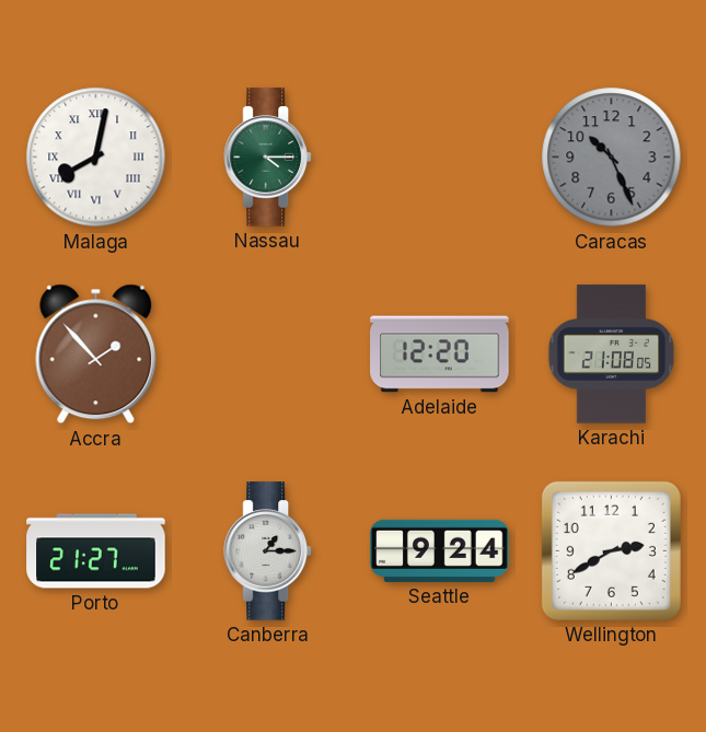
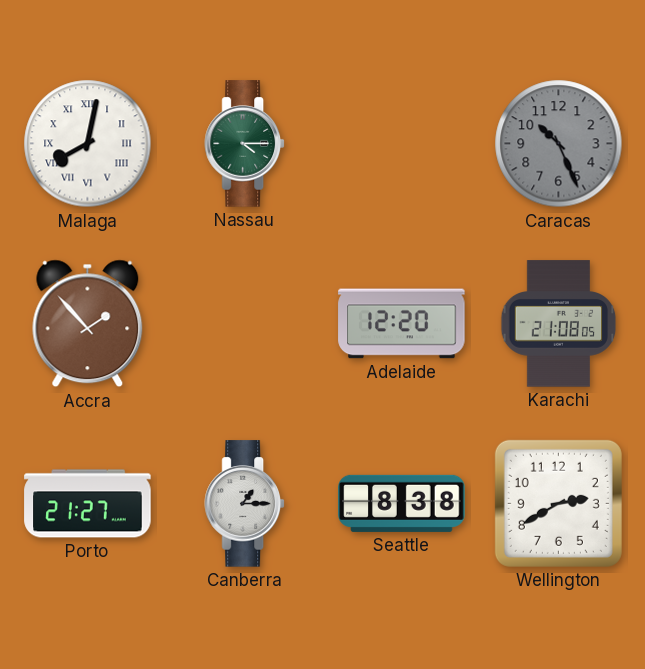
Seattle: 9:24 -> 8:38 (402, 503)
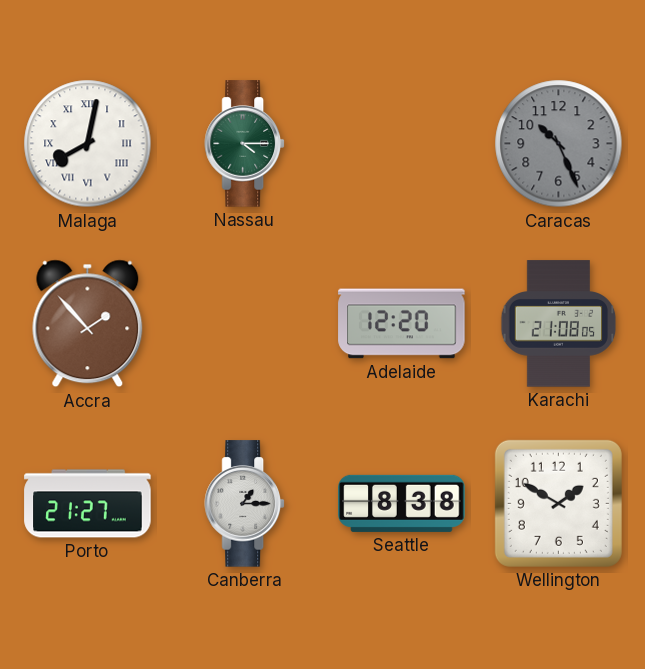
Wellington: 2:40 -> 1:50 (558, 503)
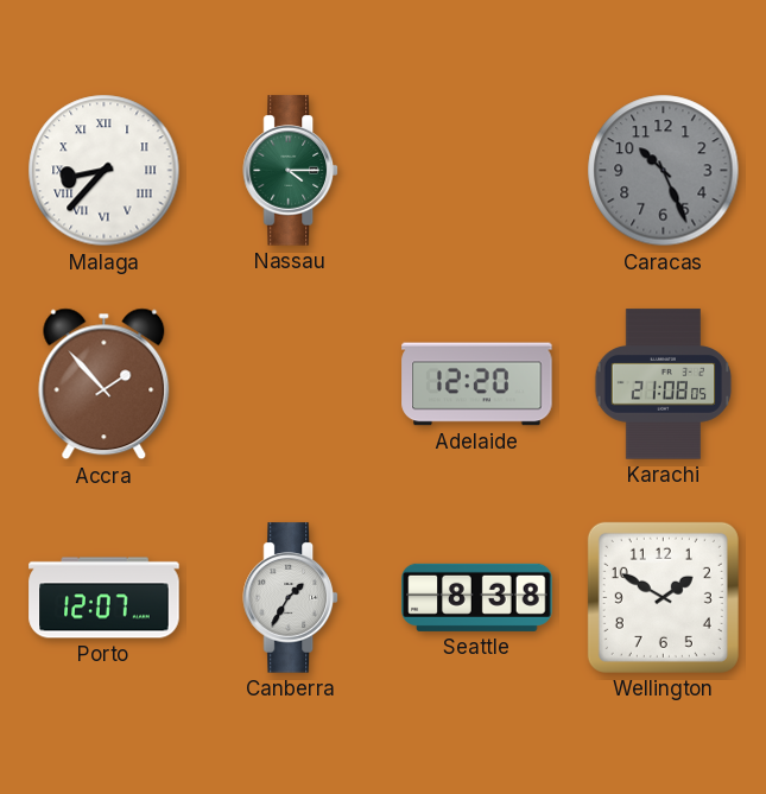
Malaga: 8:02 -> 8:37 (105, 171)
Porto: 21:27 -> 12:07 (105, 598)
Canberra: 1:15 -> 1:35 (290, 598)
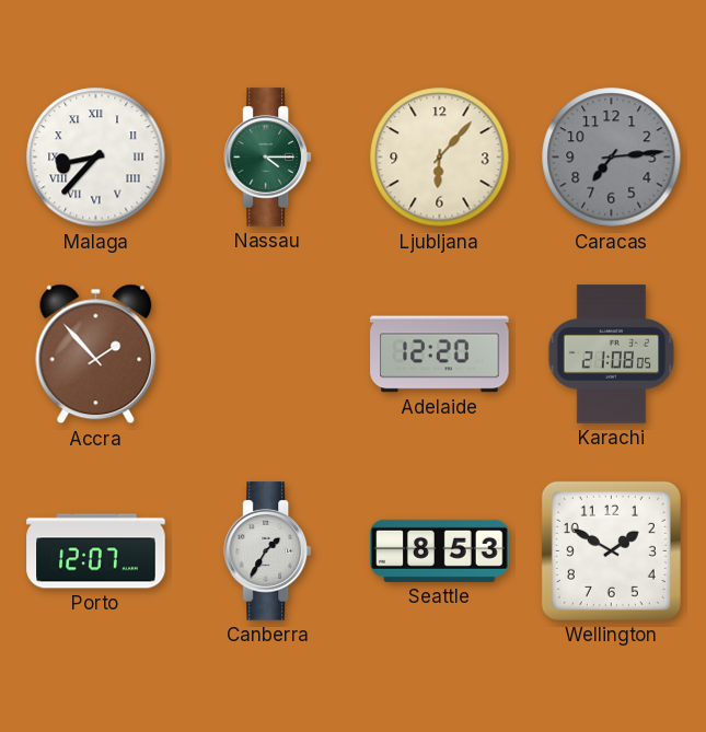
Ljubljana: none -> 6:07 (440, 158)
Caracas: 10:26 -> 7:14 (612, 158)
Seattle: 8:38 -> 8:53 (440, 550)
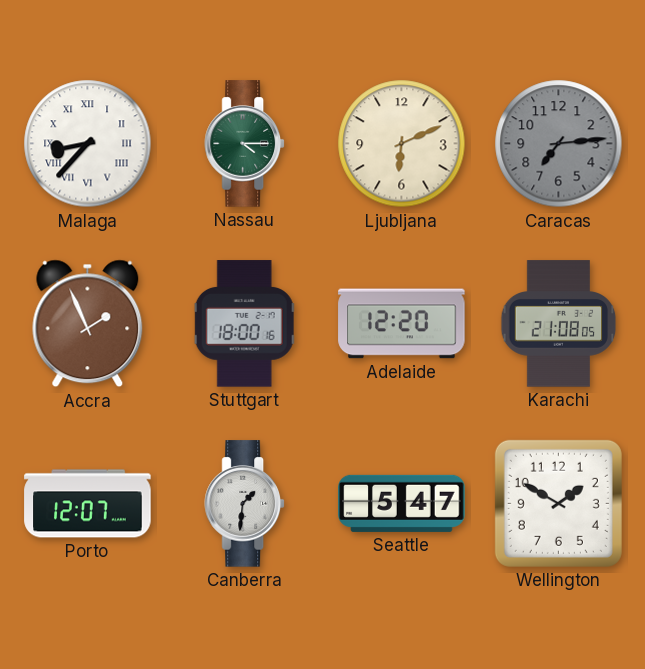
Ljubljana: 6:07 -> 6:11 (402, 144)
Accra: 1:53 -> 1:56 (88, 324)
Stuttgart: none -> 18:00 (245, 324)
Canberra: 1:35 -> 1:31 (244, 504)
Seattle: 8:53 -> 5:47 (402, 503)
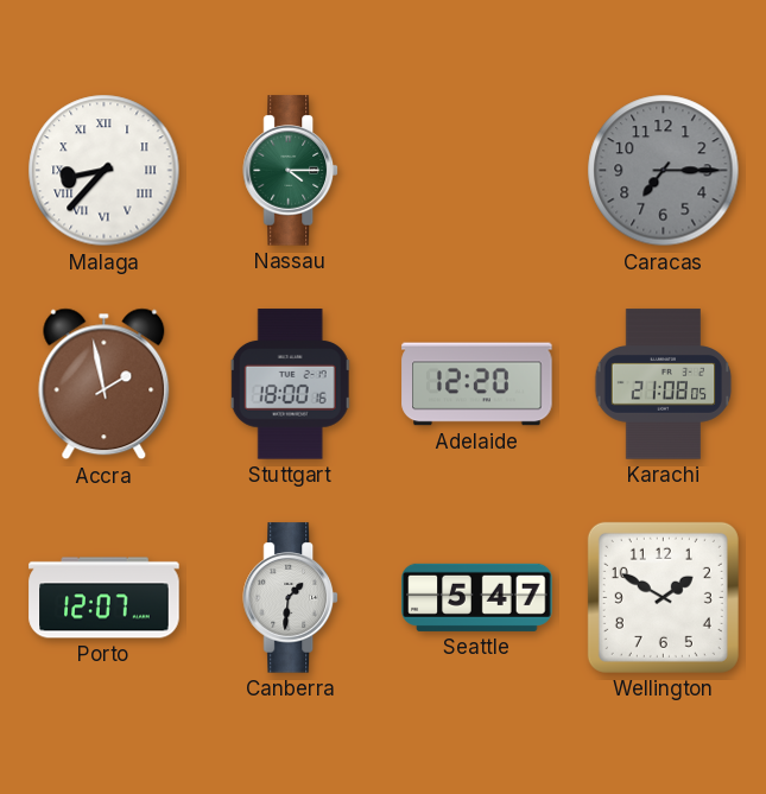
Ljubljana: 6:11 -> none (402, 144)
Caracas: 7:14 -> 7:15 (664, 171)
Accra: 1:56 -> 1:58 (105, 385)
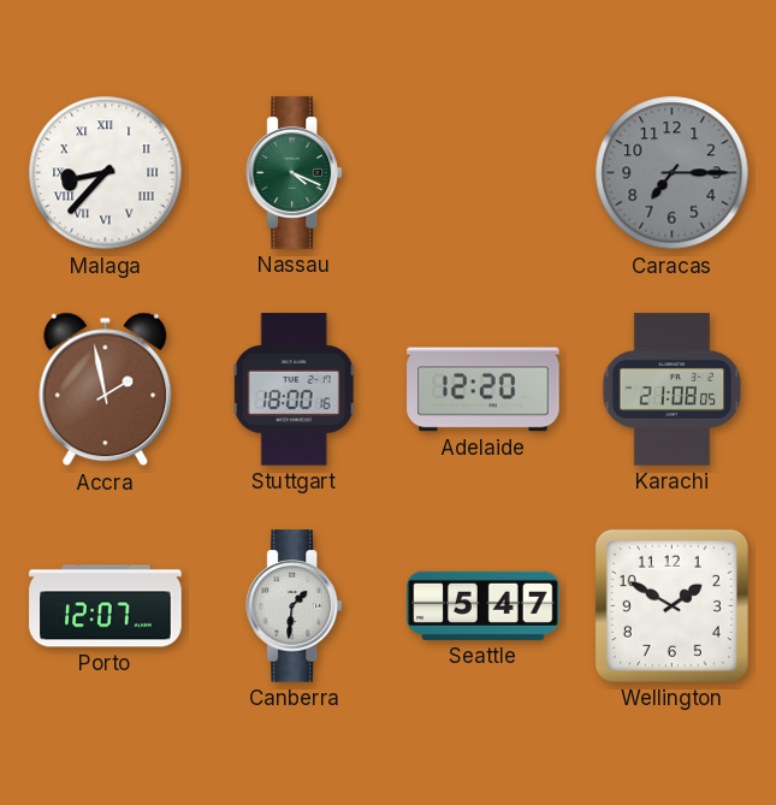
Nassau: 4:15 -> 4:19 (294, 173)
